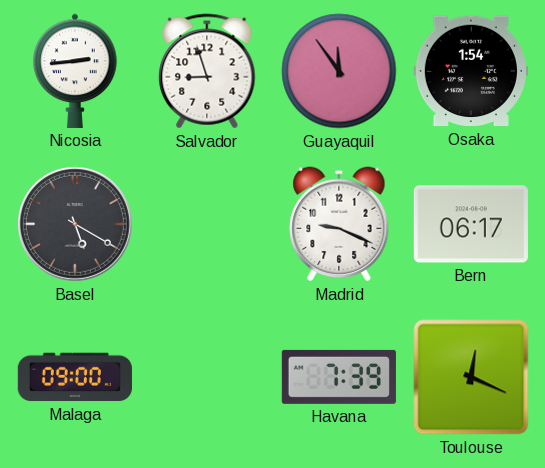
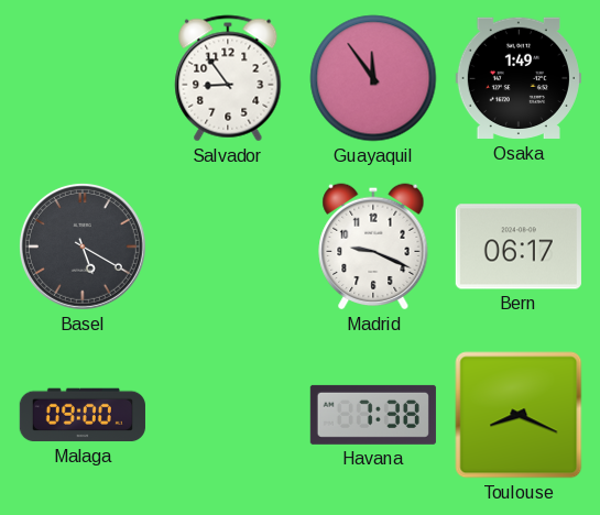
Nicosia: 2:44 -> none (75, 71)
Salvador: 8:57 -> 8:54 (228, 78)
Osaka: 1:54 -> 1:49 (519, 78)
Havana: 7:39 -> 7:38 (373, 415)
Toulouse: 12:19 -> 8:19 (519, 415)
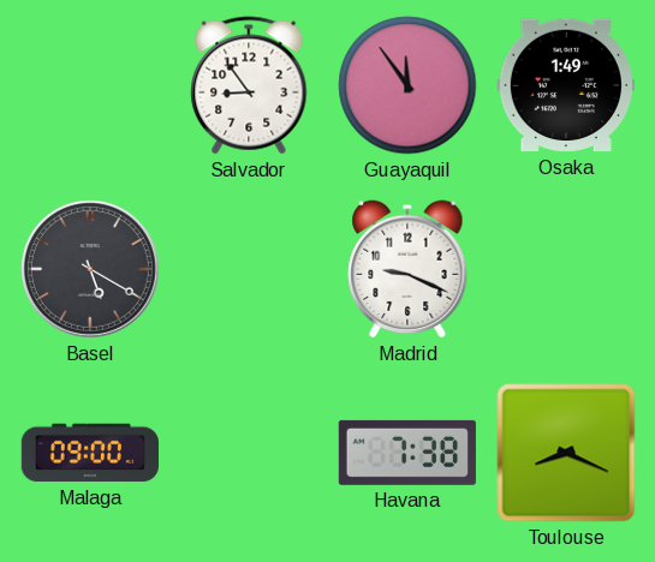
Bern: 06:17 -> none (519, 246)
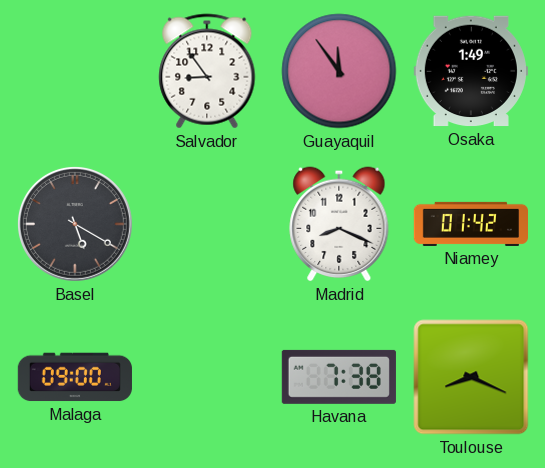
Madrid: 9:19 -> 8:19 (339, 224)
Niamey: none -> 01:42 (470, 224)
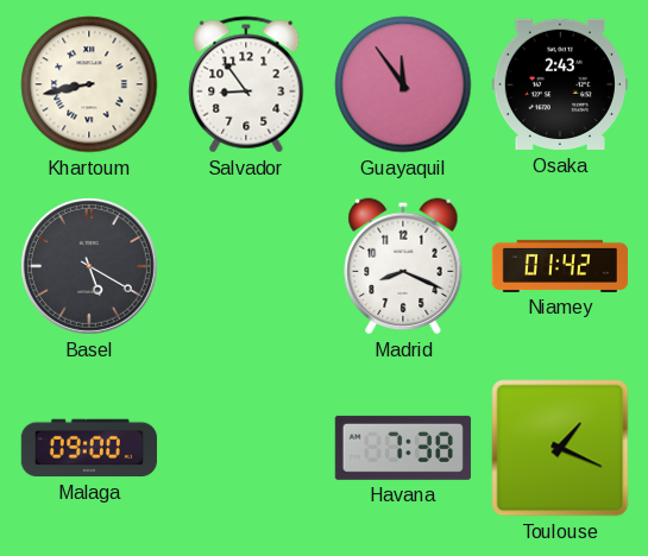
Khartoum: none -> 8:43 (89, 84)
Osaka: 1:49 -> 2:43 (560, 84)
Toulouse: 8:19 -> 1:19 (560, 448)
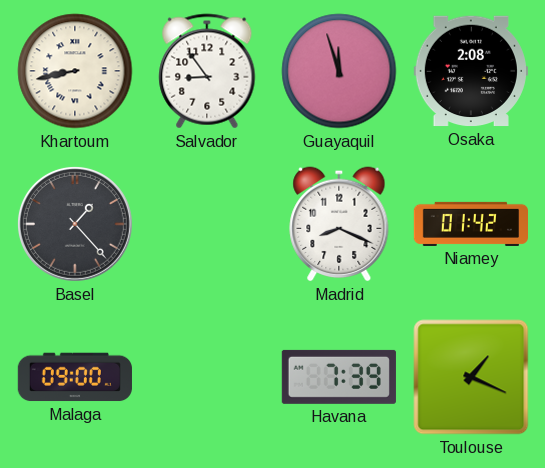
Guayaquil: 11:54 -> 11:57 (339, 71)
Osaka: 2:43 -> 2:08 (471, 71)
Basel: 5:20 -> 1:23 (75, 224)
Havana: 7:38 -> 7:39 (339, 377)
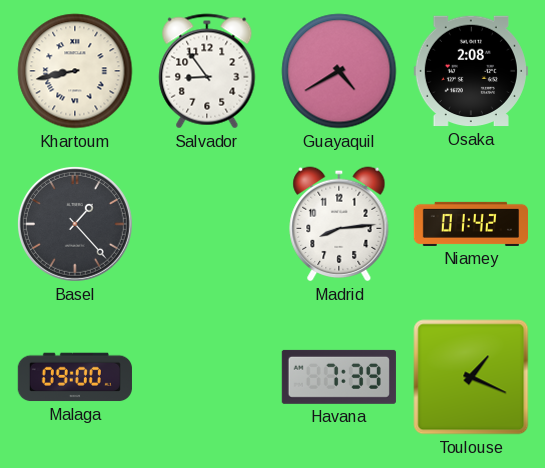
Guayaquil: 11:57 -> 4:40 (339, 71)
Madrid: 8:19 -> 8:14 (339, 224)
